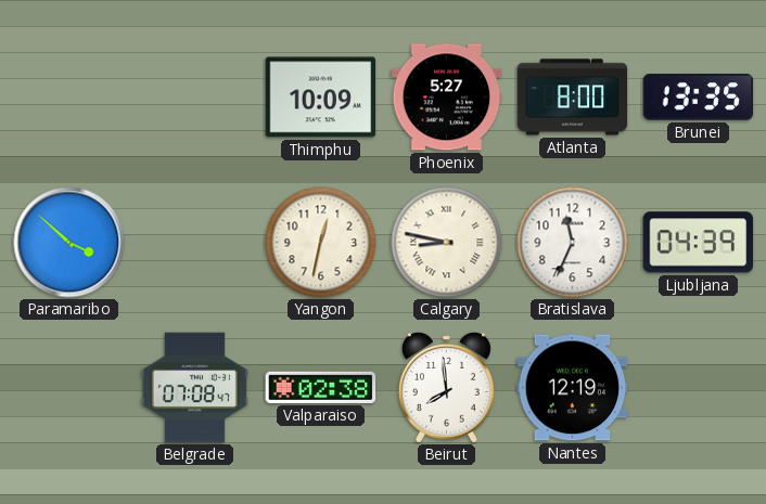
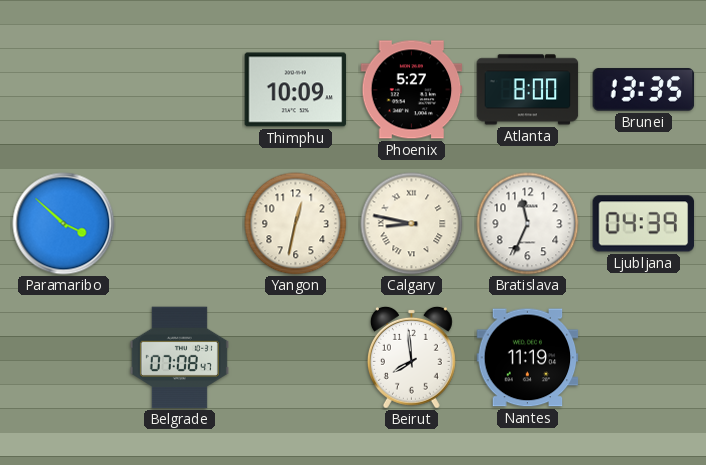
Valparaiso: 02:38 -> none (321, 387)
Nantes: 12:19 -> 11:19 (528, 358)
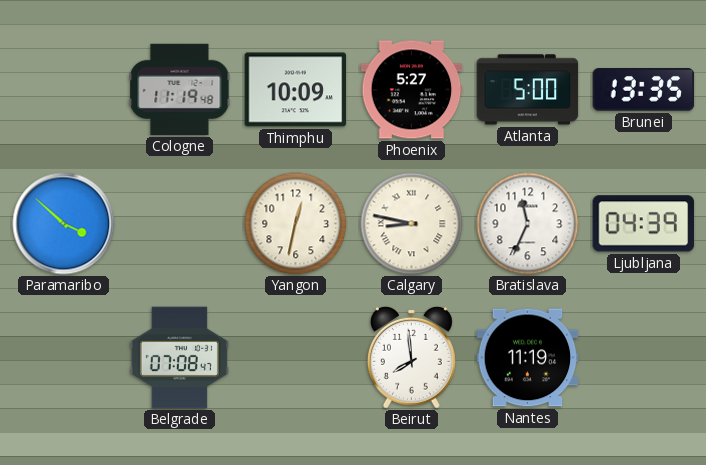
Cologne: none -> 11:19 (180, 89)
Atlanta: 8:00 -> 5:00 (528, 90)
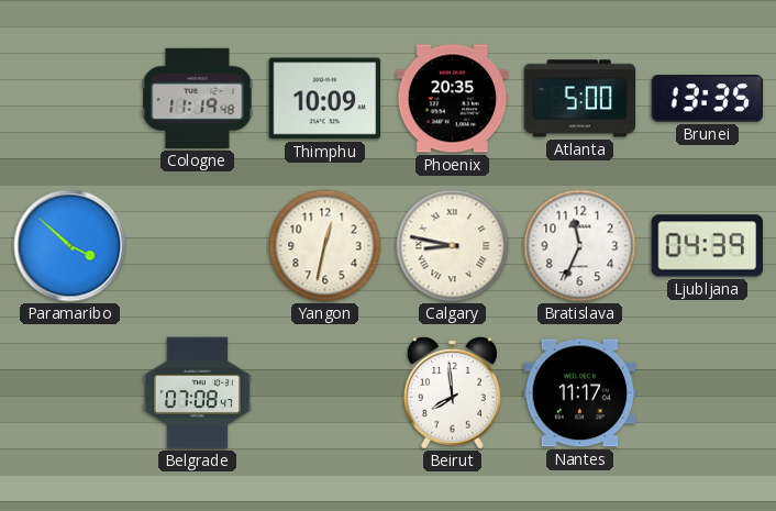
Phoenix: 5:27 -> 20:35 (453, 99)
Nantes: 11:19 -> 11:17 (580, 393)
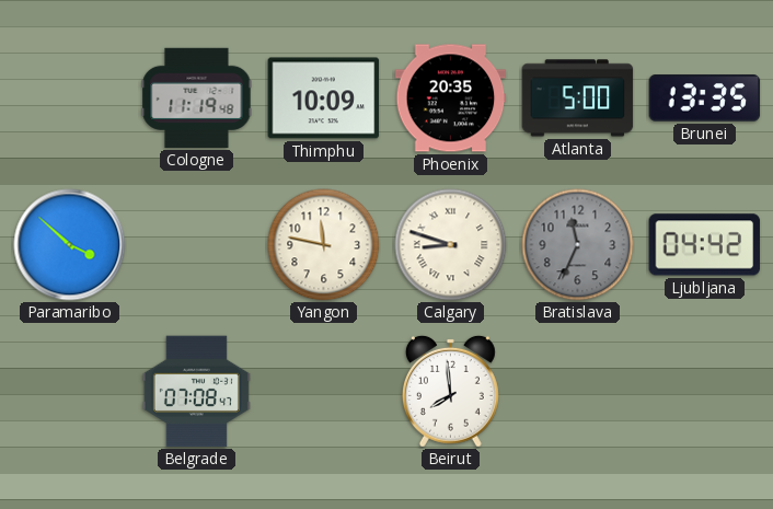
Yangon: 12:32 -> 11:47 (324, 245)
Calgary: 8:47 -> 8:48 (451, 245)
Bratislava dial: white -> grey (578, 245)
Ljubljana: 04:39 -> 04:42 (705, 245)
Nantes: 11:17 -> none (580, 393)
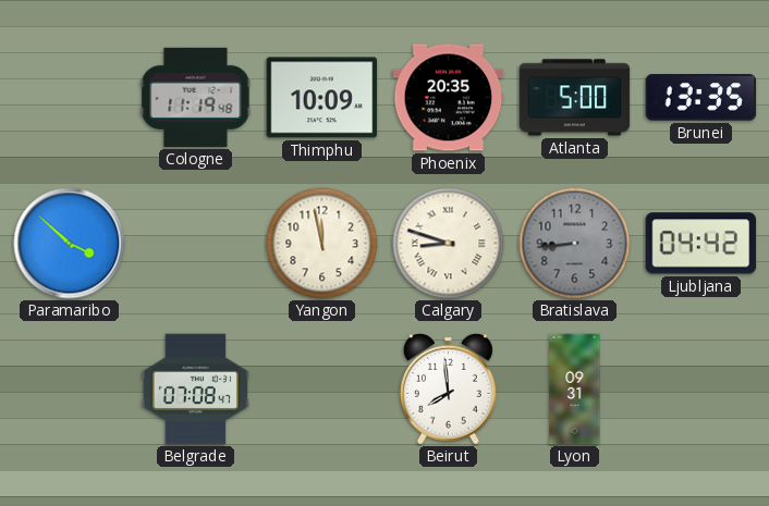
Yangon: 11:47 -> 11:58 (322, 244)
Bratislava: 11:34 -> 8:44 (575, 244)
Lyon: none -> 09:31 (575, 390)
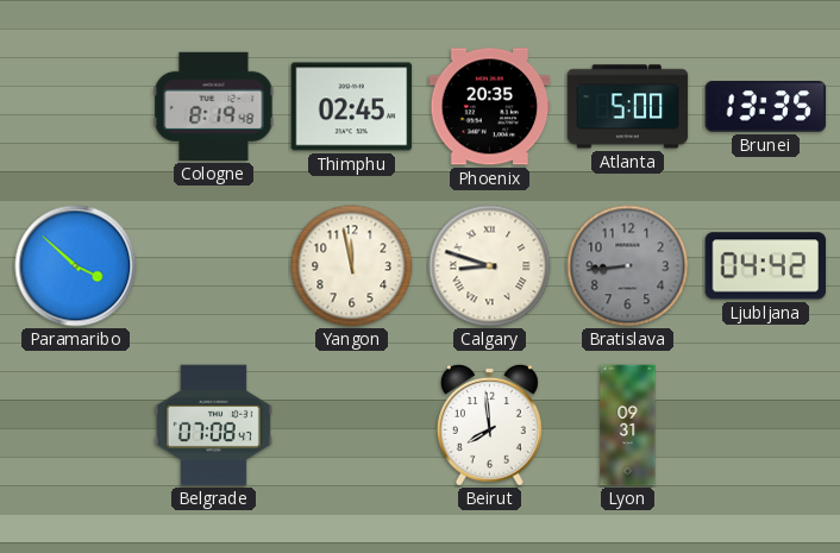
Cologne: 11:19 -> 8:19 (214, 106)
Thimphu: 10:09 -> 02:45 (352, 107)
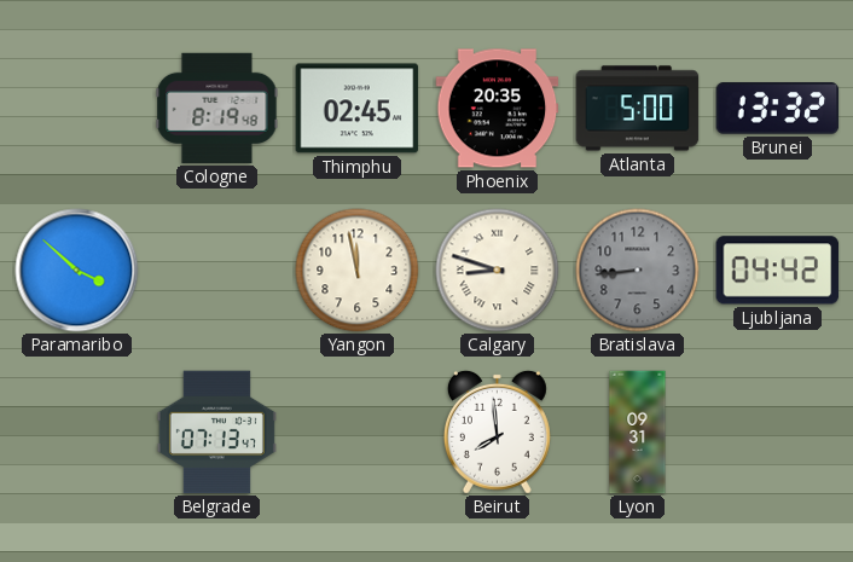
Brunei: 13:35 -> 13:32 (778, 109)
Belgrade: 07:08 -> 07:13 (216, 433)
